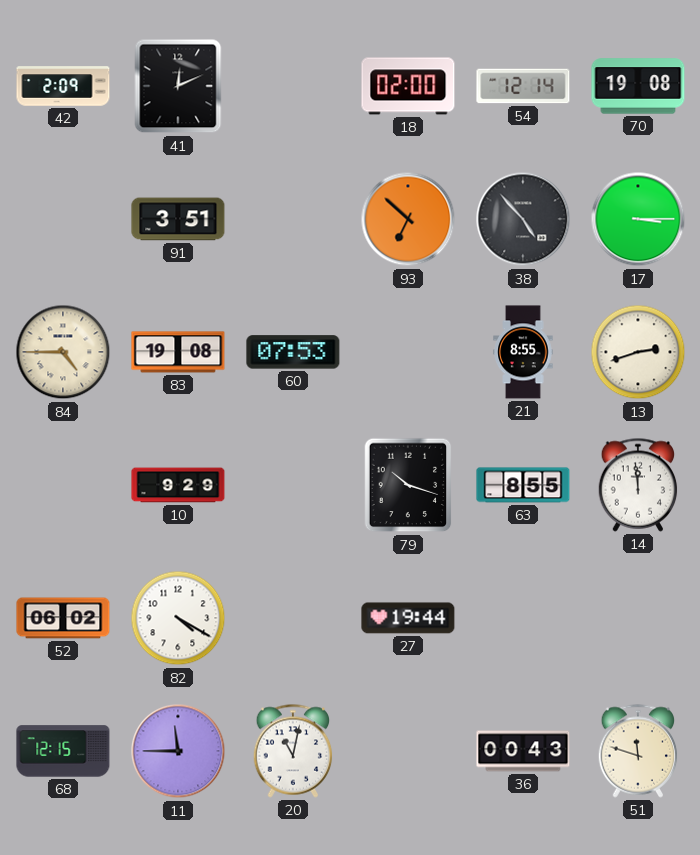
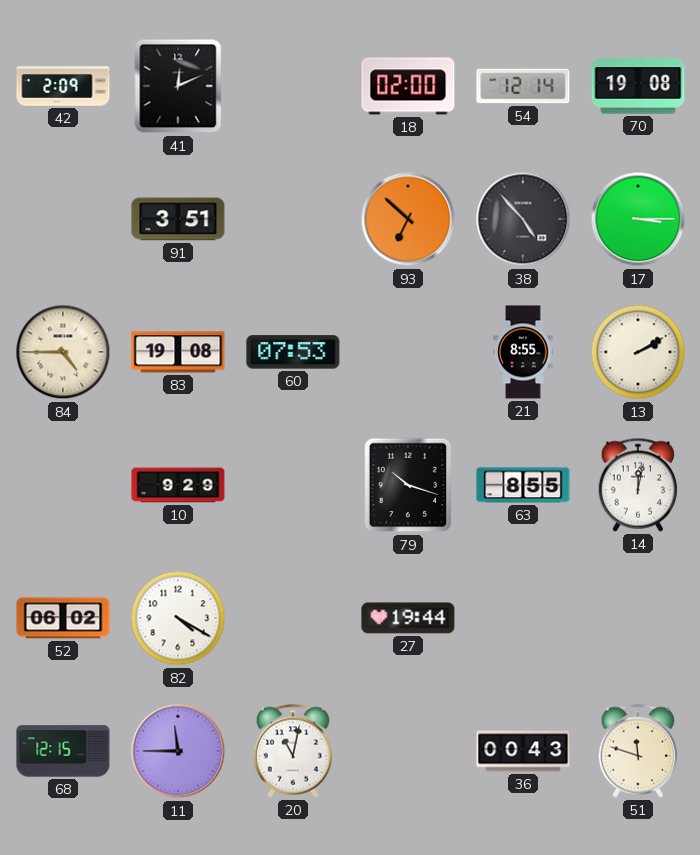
13: 2:42 -> 2:10 (638, 352)
14: 11:59 -> 12:02 (638, 485)
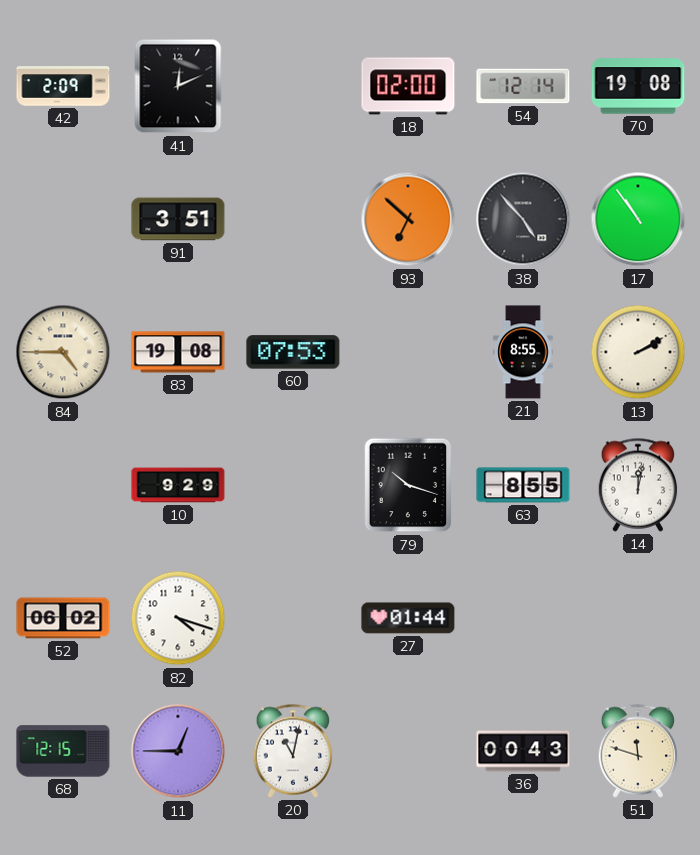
17: 3:15 -> 10:54 (638, 219)
82: 4:20 -> 4:18 (178, 618)
27: 19:44 -> 01:44 (408, 618)
11: 11:45 -> 12:45 (178, 751)
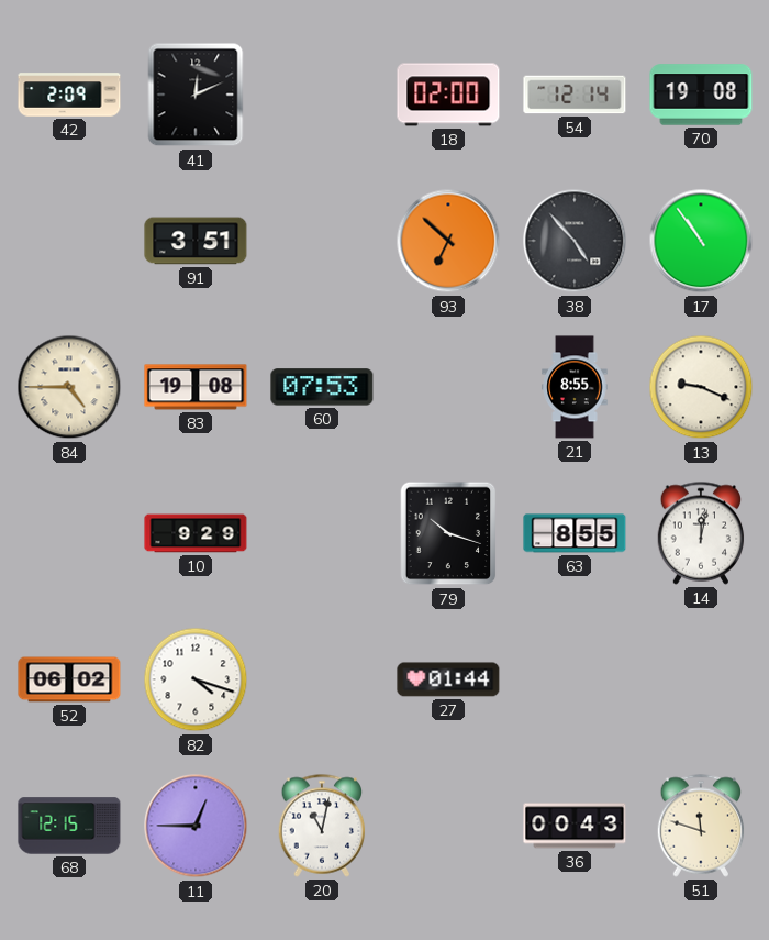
13: 2:10 -> 9:19 (701, 387)
